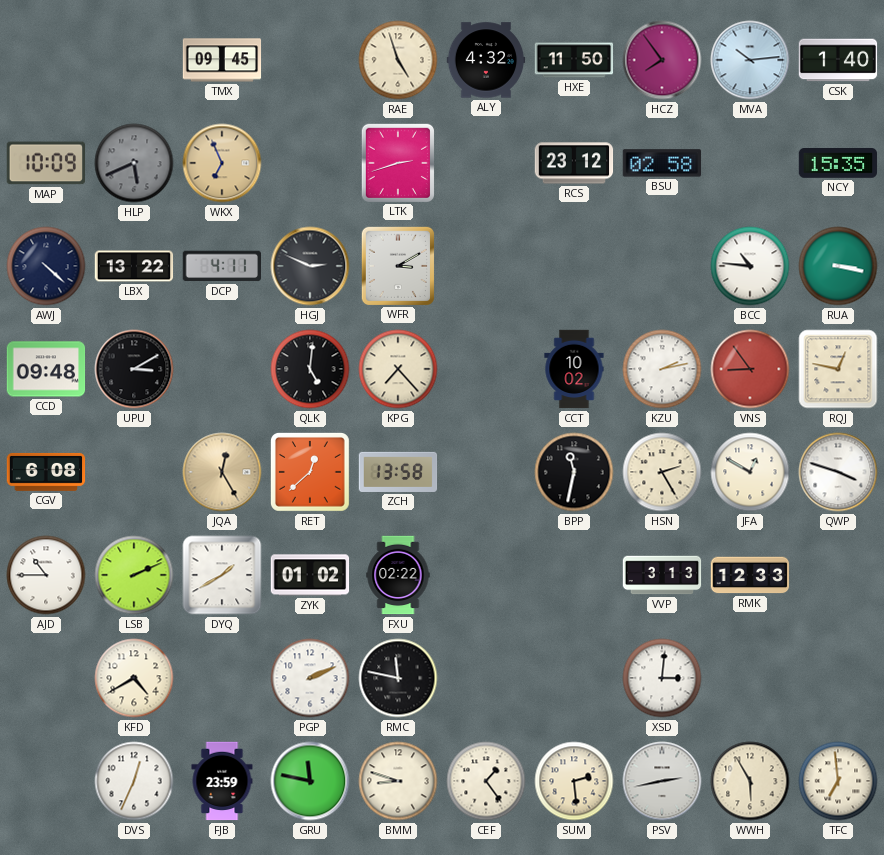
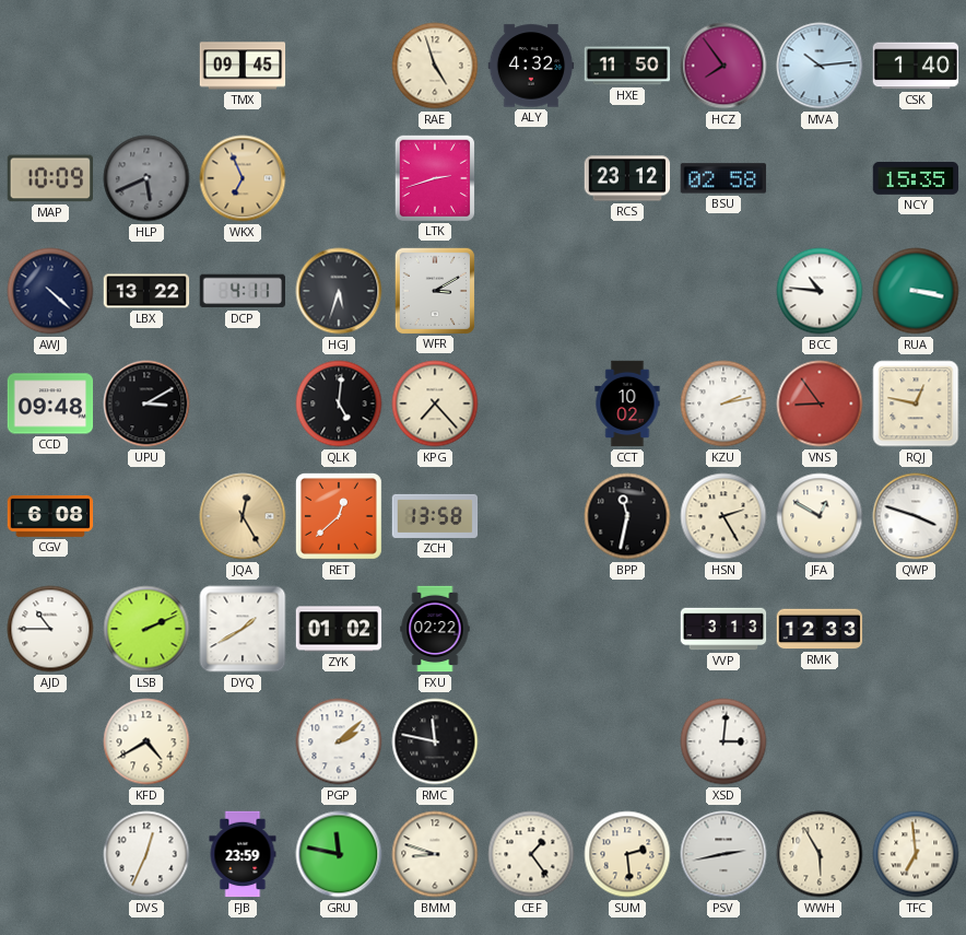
HGJ: 2:49 -> 5:33 (339, 291)
PGP: 2:11 -> 2:08 (339, 741)
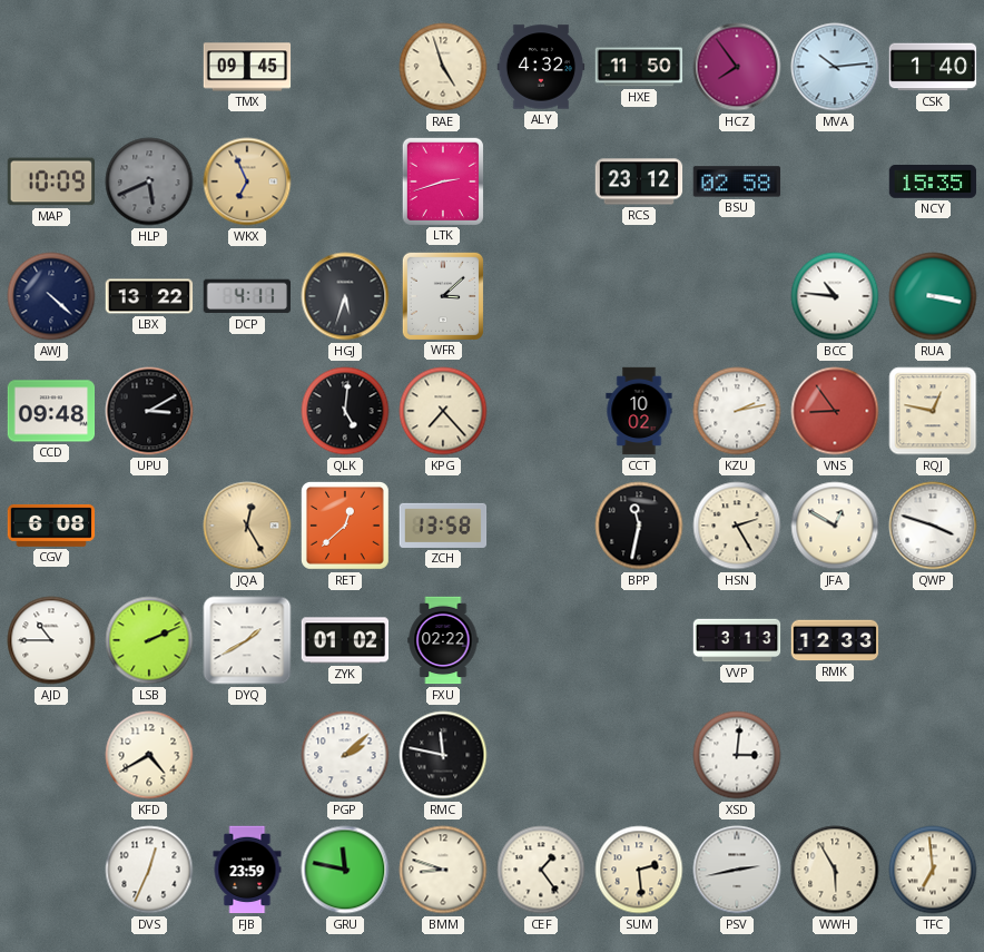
WFR: 3:10 -> 3:08 (442, 295)
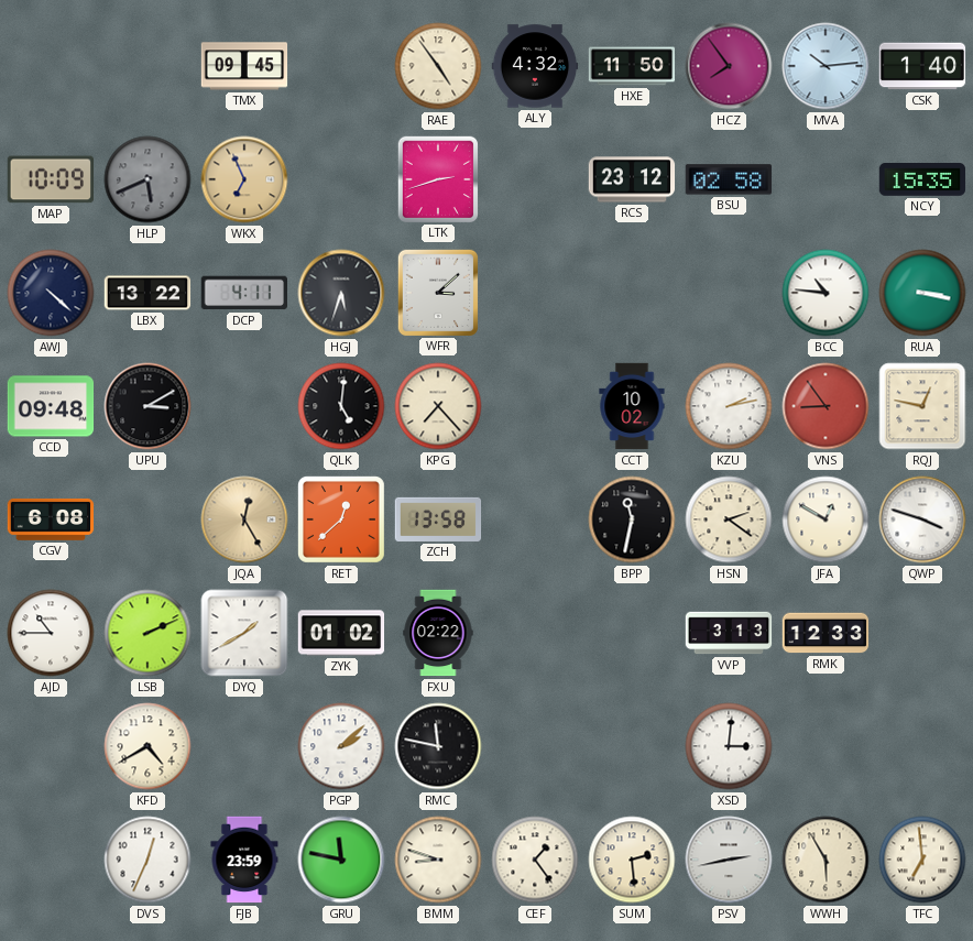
RAE: 4:57 -> 4:54 (438, 66)
HSN: 2:25 -> 2:21 (729, 519)
